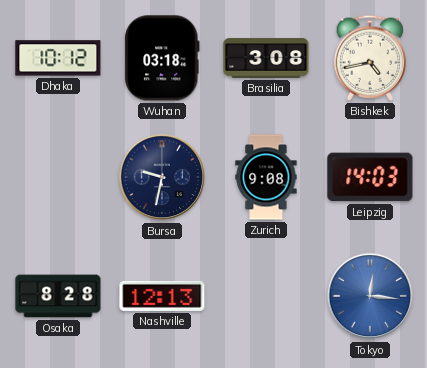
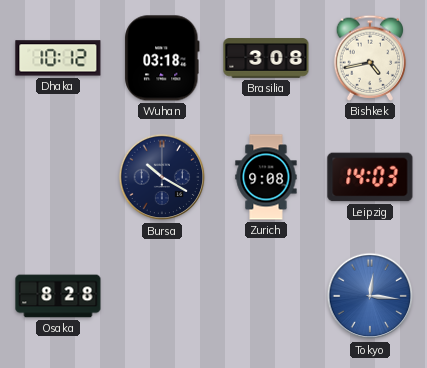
Bursa: 9:32 -> 10:20 (162, 177)
Nashville: 12:13 -> none (162, 296)
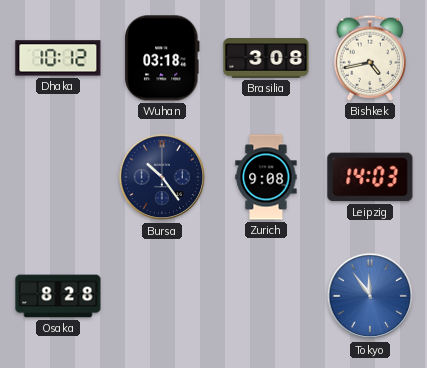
Bursa: 10:20 -> 10:24 (162, 177)
Tokyo: 12:16 -> 11:54 (370, 296)
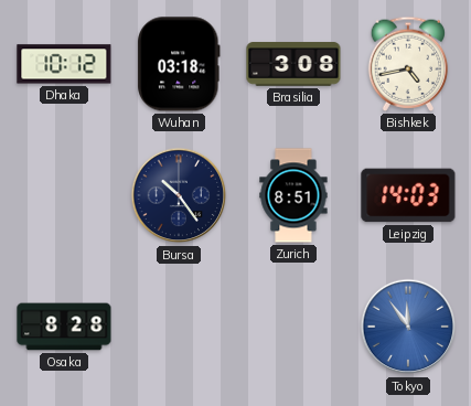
Zurich: 9:08 -> 8:51 (293, 195)
